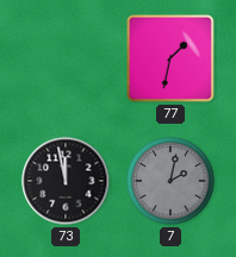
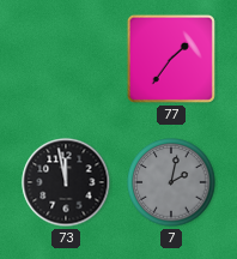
77: 1:32 -> 1:36 (171, 59)
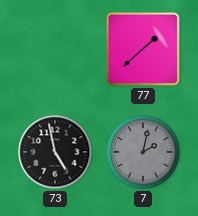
77: 1:36 -> 1:38 (143, 49)
73: 11:58 -> 4:58 (55, 152)
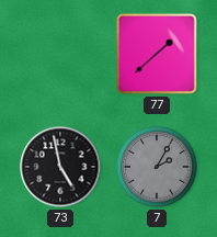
7: 2:02 -> 2:05 (157, 167)
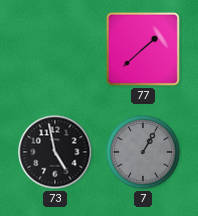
7: 2:05 -> 1:05 (143, 152)
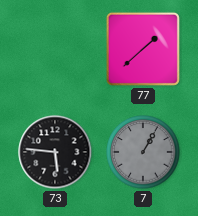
73: 4:58 -> 5:46 (55, 152)
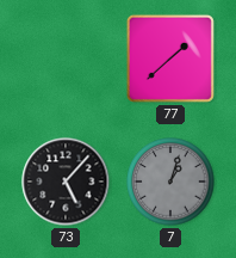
73: 5:46 -> 5:07 (66, 182)
7: 1:05 -> 1:03 (170, 182)
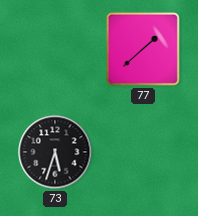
73: 5:07 -> 5:33 (55, 152)
7: 1:03 -> none (170, 182)
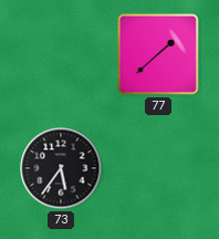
73: 5:33 -> 5:36 (61, 168)
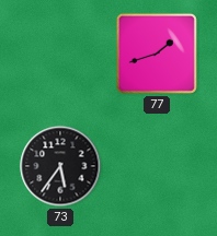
77: 1:38 -> 1:42 (157, 54)
